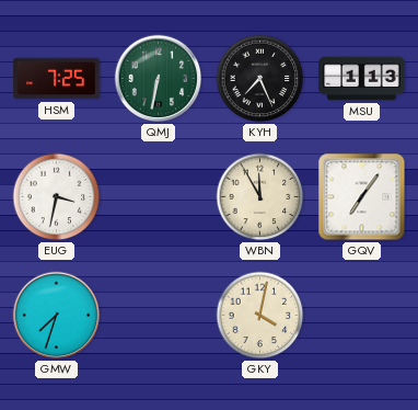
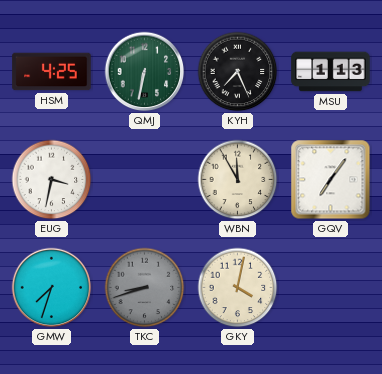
HSM: 7:25 -> 4:25 (52, 72)
TKC: none -> 8:42 (145, 288)
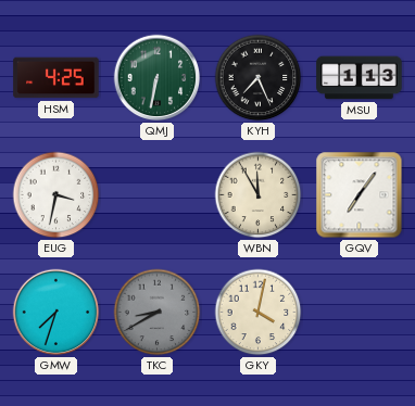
TKC: 8:42 -> 8:40 (158, 313)
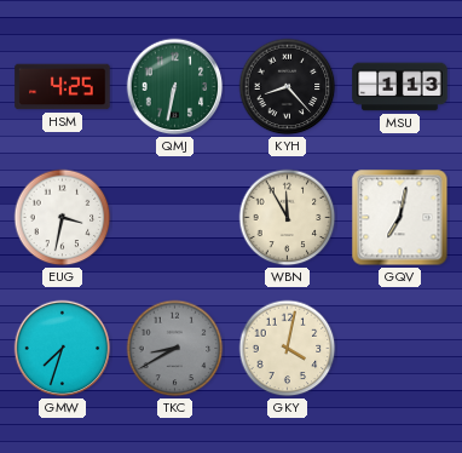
KYH: 7:26 -> 8:23 (288, 87)
GQV: 7:06 -> 7:02 (400, 218)
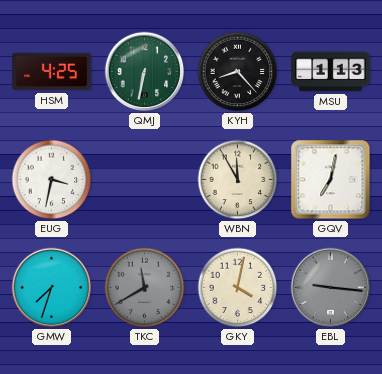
TKC: 8:40 -> 11:40 (145, 288)
EBL: none -> 9:16 (331, 288)
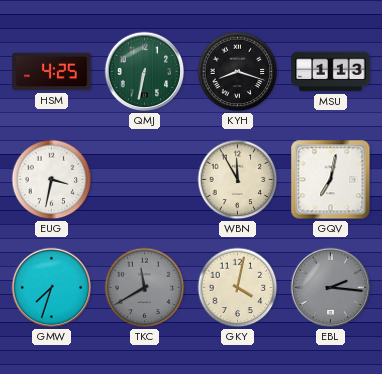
KYH: 8:23 -> 8:18 (238, 72)
EBL: 9:16 -> 2:16 (331, 288)
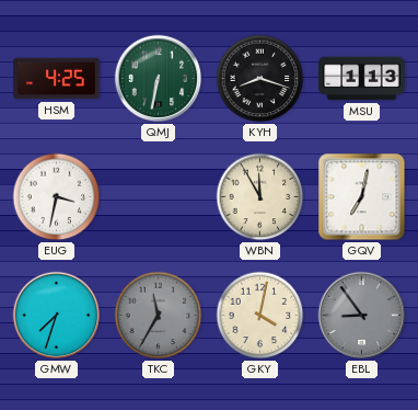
TKC: 11:40 -> 11:35 (159, 316)
EBL: 2:16 -> 8:54 (362, 316)
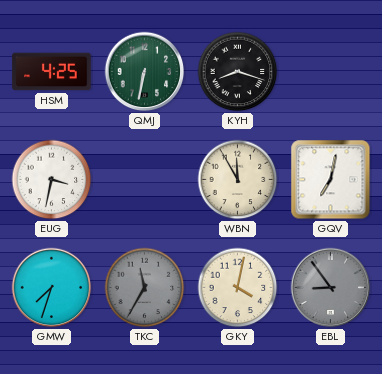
MSU: 1:13 -> none (362, 79)
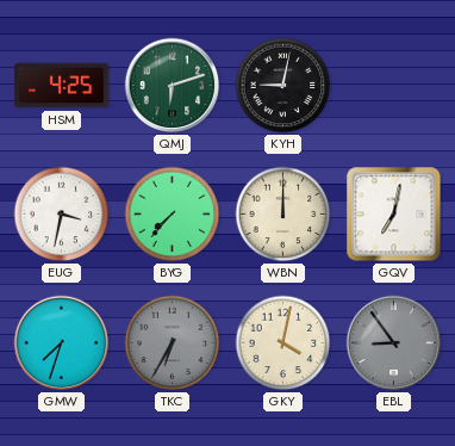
QMJ: 6:32 -> 6:12 (173, 86)
KYH: 8:18 -> 9:02 (283, 86)
BYG: none -> 7:37 (173, 215)
WBN: 11:55 -> 12:00 (283, 215)
TKC: 11:35 -> 6:35 (173, 343)
